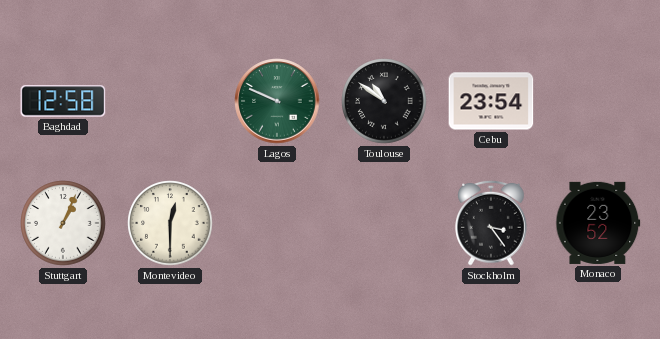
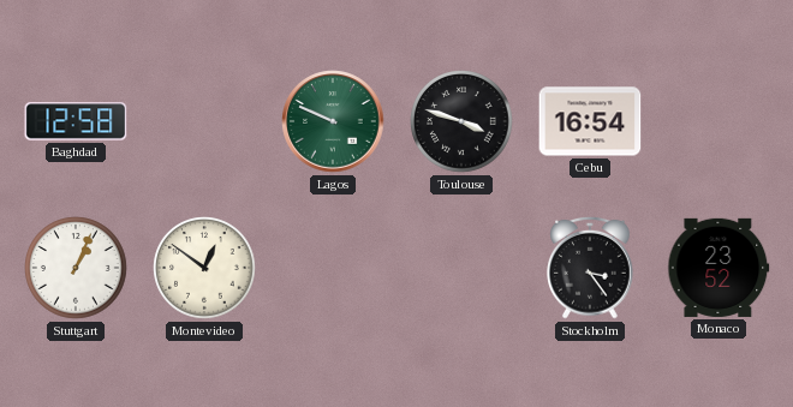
Toulouse: 10:51 -> 3:48 (461, 121)
Cebu: 23:54 -> 16:54 (590, 121)
Montevideo: 12:30 -> 12:51 (204, 268)
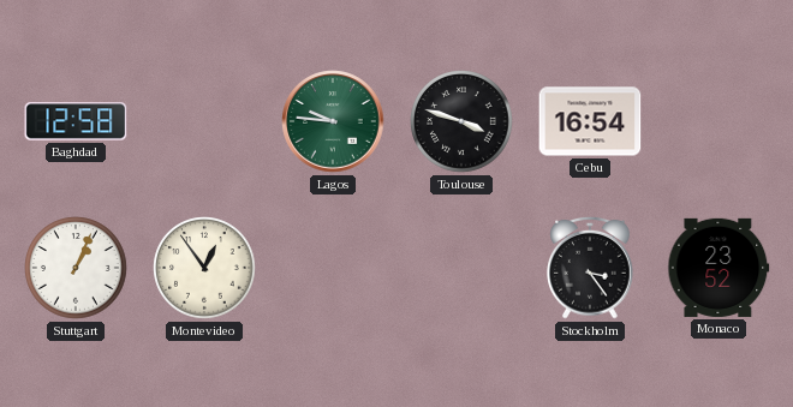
Lagos: 9:49 -> 9:46 (333, 121)
Montevideo: 12:51 -> 12:54 (204, 268)
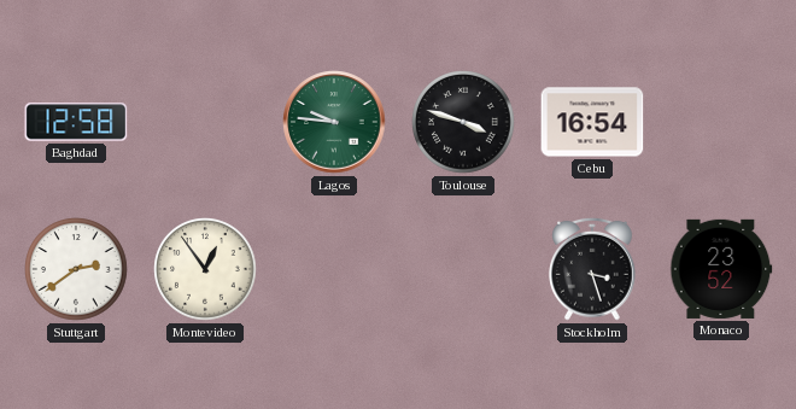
Stuttgart: 1:04 -> 2:39 (76, 269)
Stockholm: 3:24 -> 3:27 (592, 269)
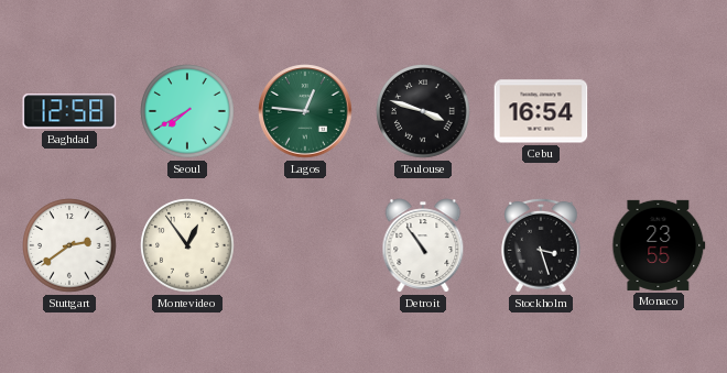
Seoul: none -> 7:40 (187, 111)
Lagos: 9:46 -> 12:46 (305, 111)
Detroit: none -> 10:54 (423, 245)
Monaco: 23:52 -> 23:55 (659, 245)
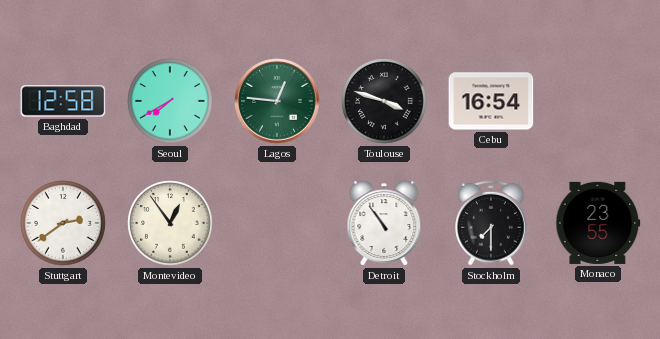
Stockholm: 3:27 -> 7:30 (491, 223)
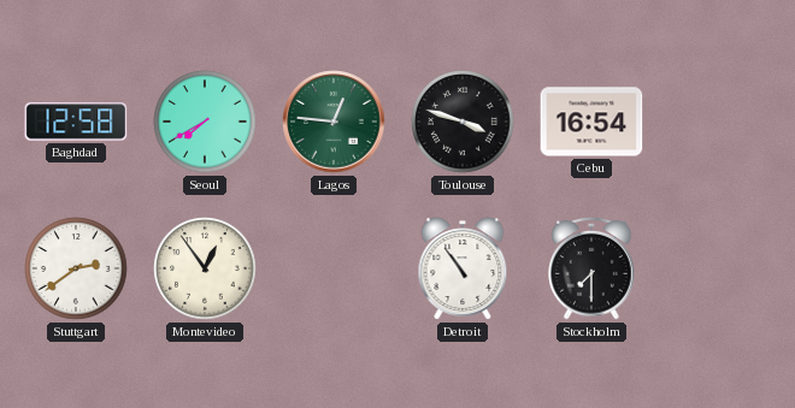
Monaco: 23:55 -> none (598, 223)
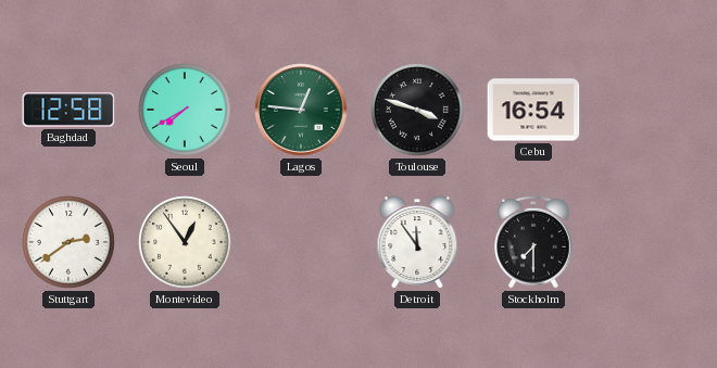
Detroit: 10:54 -> 11:54 (417, 242)
